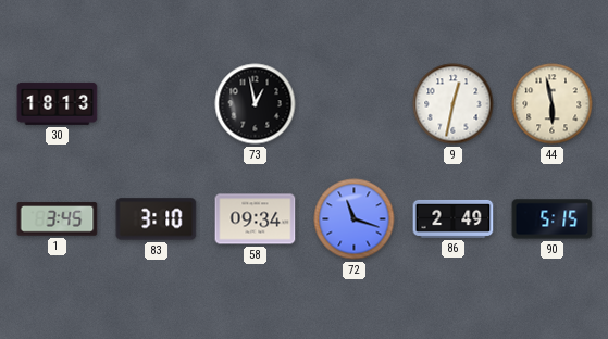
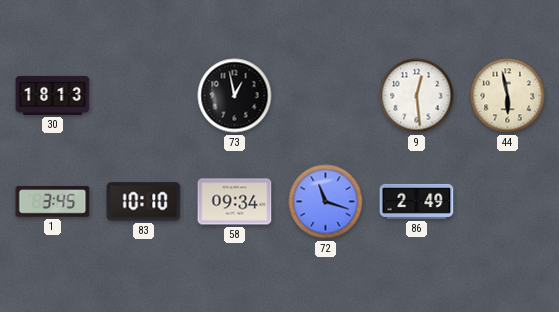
9: 12:32 -> 12:29 (417, 96)
83: 3:10 -> 10:10 (144, 202)
90: 5:15 -> none (553, 219)
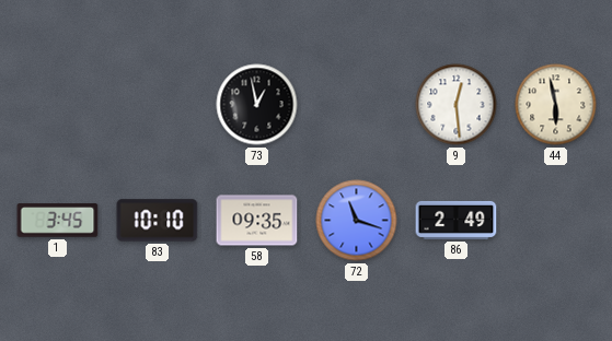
30: 18:13 -> none (53, 95)
58: 09:34 -> 09:35 (257, 221)
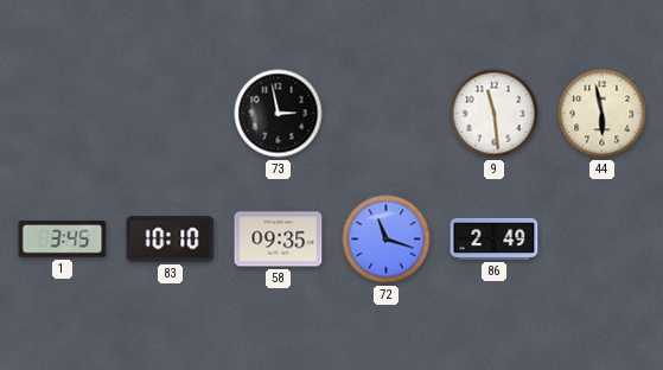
73: 12:58 -> 2:58 (279, 114)
9: 12:29 -> 11:29 (495, 114)
